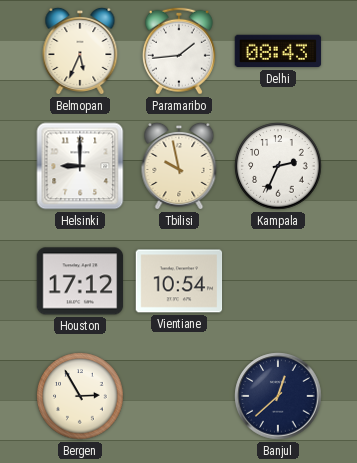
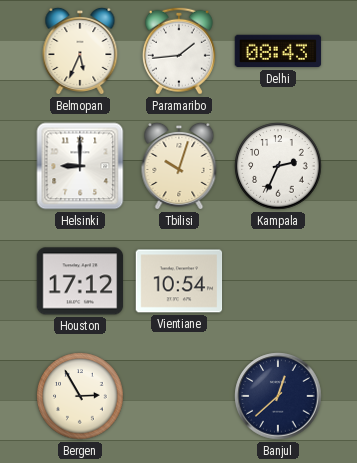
Tbilisi: 9:58 -> 10:03 (179, 166)
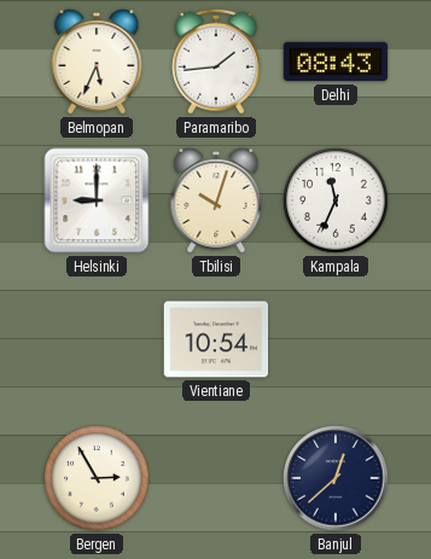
Kampala: 2:34 -> 11:34 (336, 200)
Houston: 17:12 -> none (80, 281)
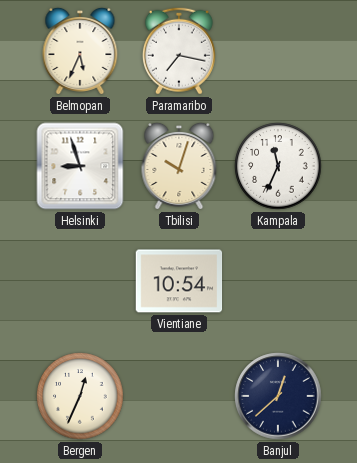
Paramaribo: 1:44 -> 7:17 (179, 51)
Delhi: 08:43 -> none (336, 62)
Helsinki: 9:00 -> 8:57 (80, 166)
Bergen: 2:55 -> 12:34 (80, 396)
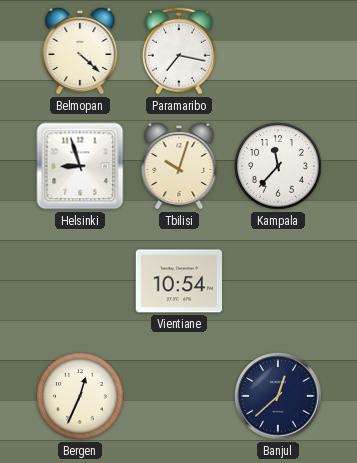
Belmopan: 5:34 -> 4:22 (80, 51)
Kampala: 11:34 -> 11:37 (278, 166)
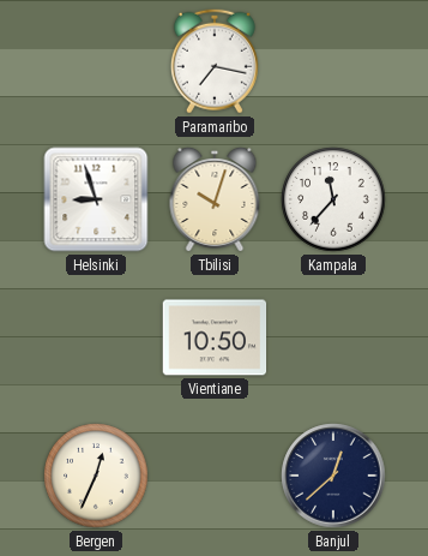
Belmopan: 4:22 -> none (80, 51)
Vientiane: 10:54 -> 10:50 (215, 337)
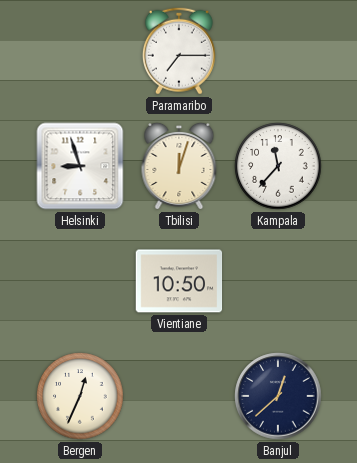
Paramaribo: 7:17 -> 7:15 (179, 51)
Tbilisi: 10:03 -> 12:03 (179, 166)
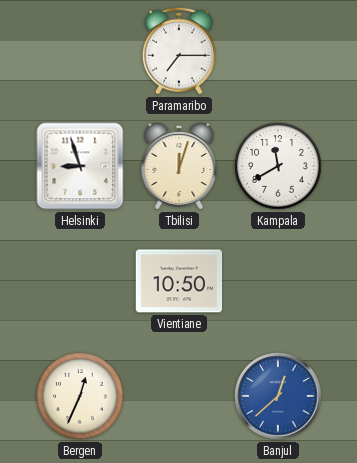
Kampala: 11:37 -> 11:40 (278, 166)
Banjul dial: navy -> blue (278, 396)
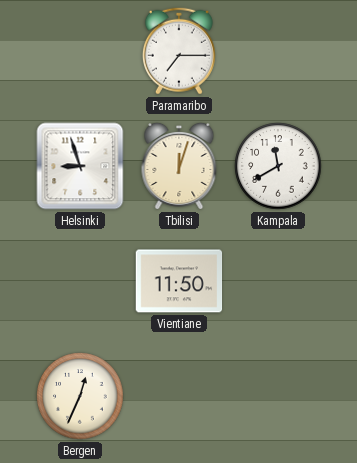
Vientiane: 10:50 -> 11:50 (179, 281)
Banjul: 12:38 -> none (278, 396)
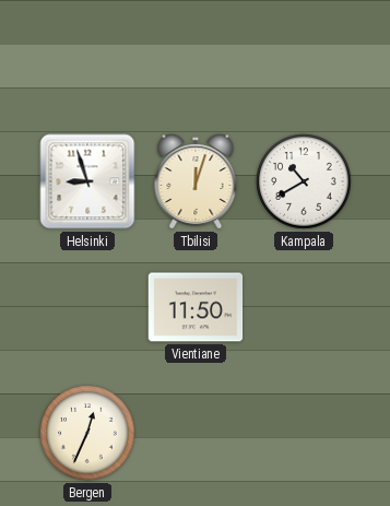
Paramaribo: 7:15 -> none (179, 51)
Kampala: 11:40 -> 10:40 (304, 181)
